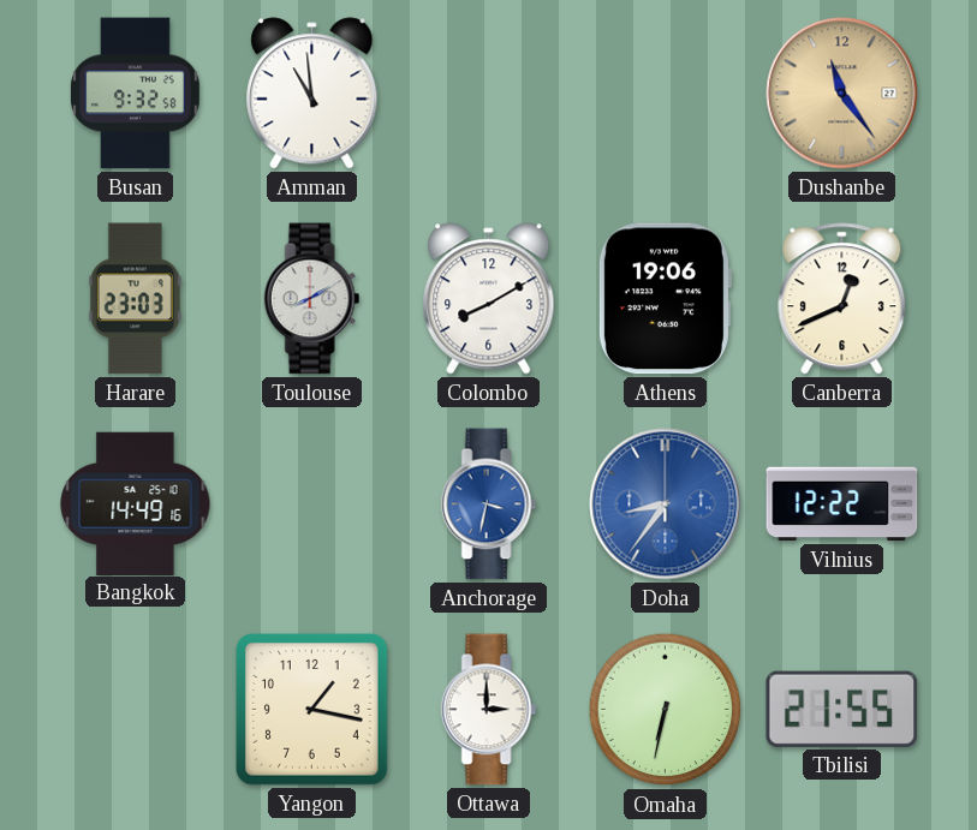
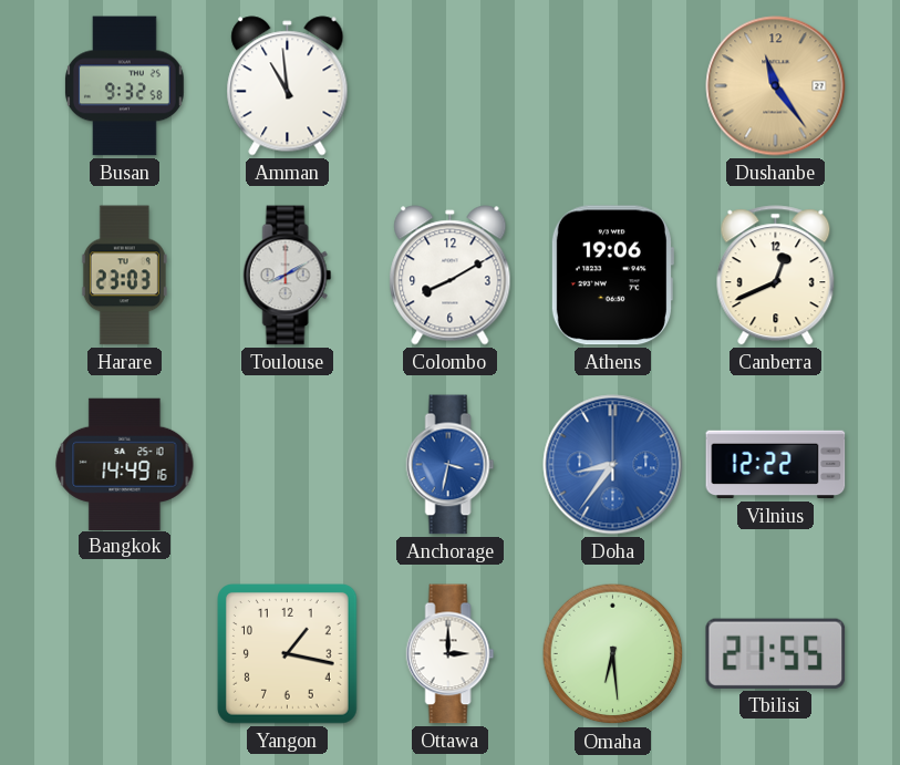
Omaha: 6:32 -> 6:29 (613, 654)
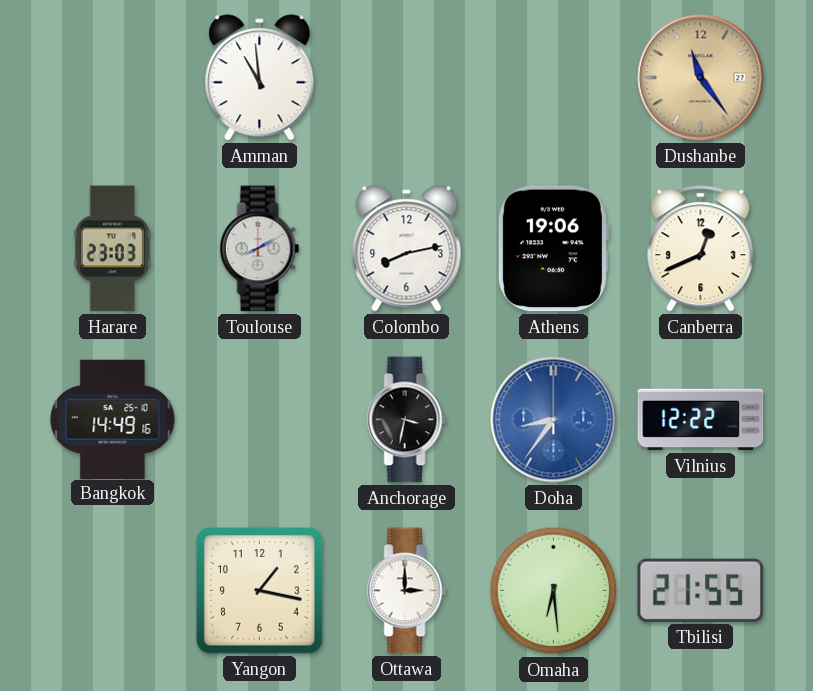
Busan: 9:32 -> none (124, 86)
Colombo: 8:10 -> 8:13 (407, 249)
Anchorage dial: blue -> black (407, 420)
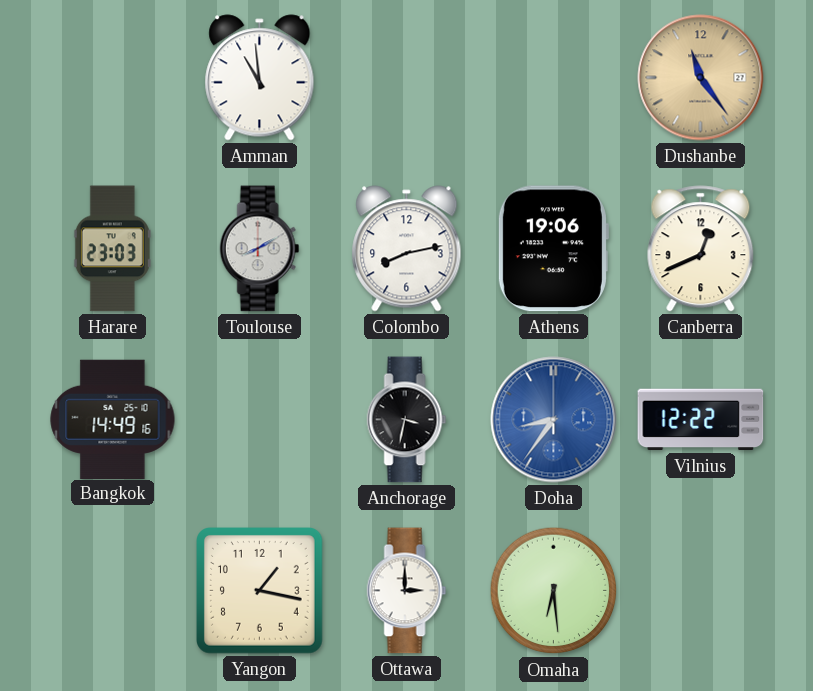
Tbilisi: 21:55 -> none (701, 590)
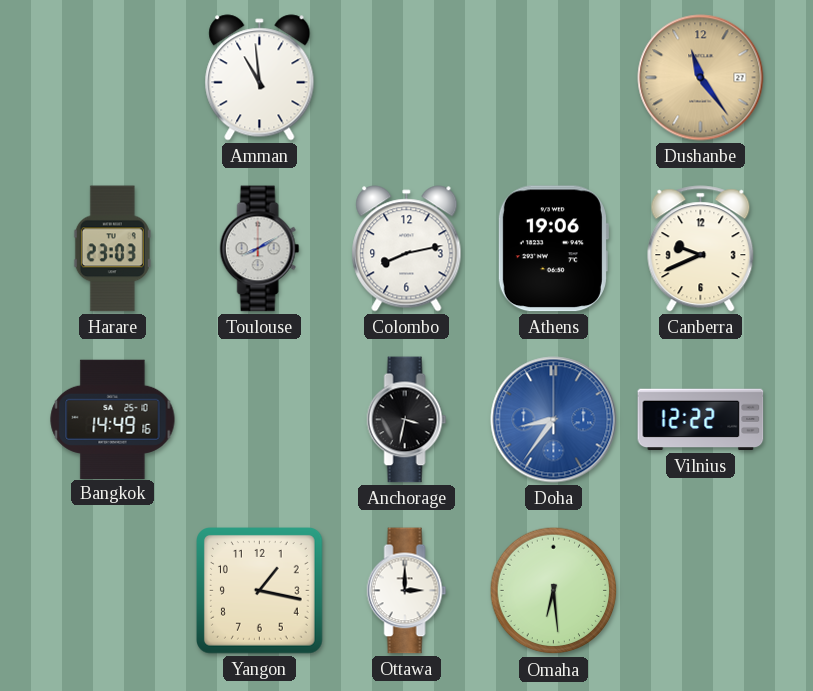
Canberra: 12:41 -> 9:41 (701, 249)
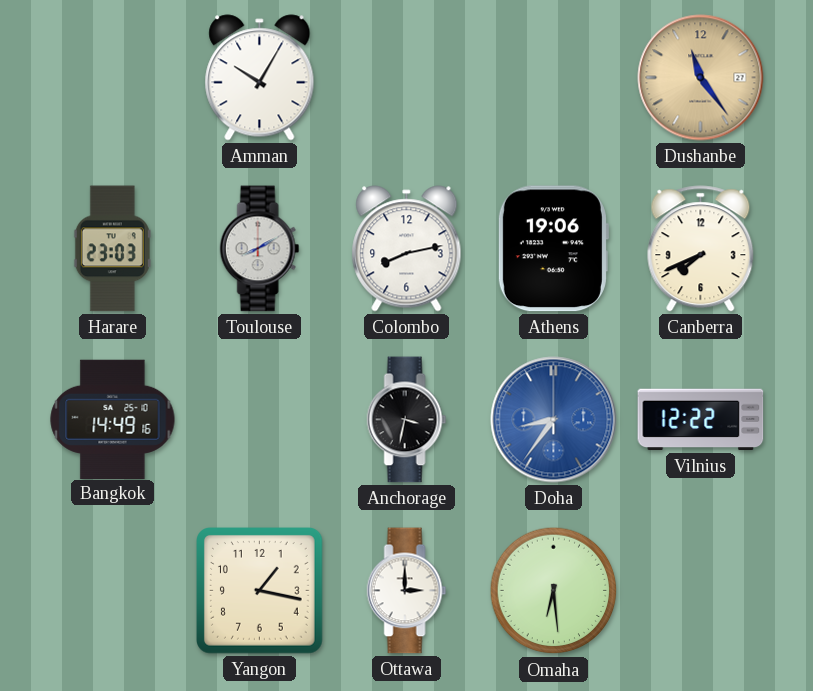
Amman: 10:59 -> 10:05 (260, 78)
Canberra: 9:41 -> 7:41 (701, 249)
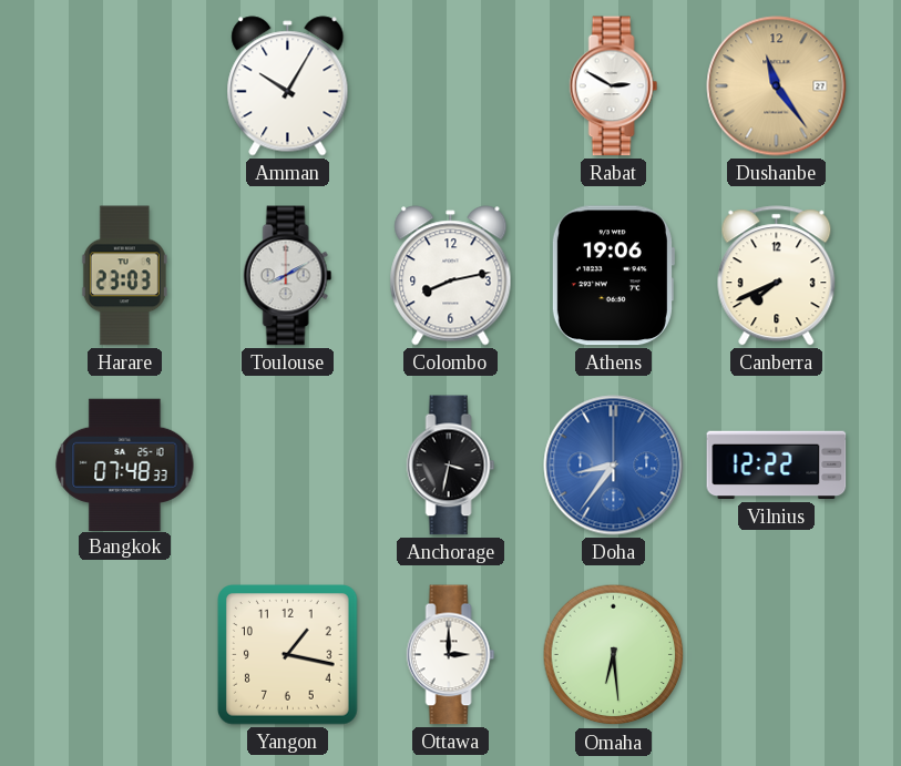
Rabat: none -> 2:50 (614, 86)
Bangkok: 14:49 -> 07:48 (125, 464)
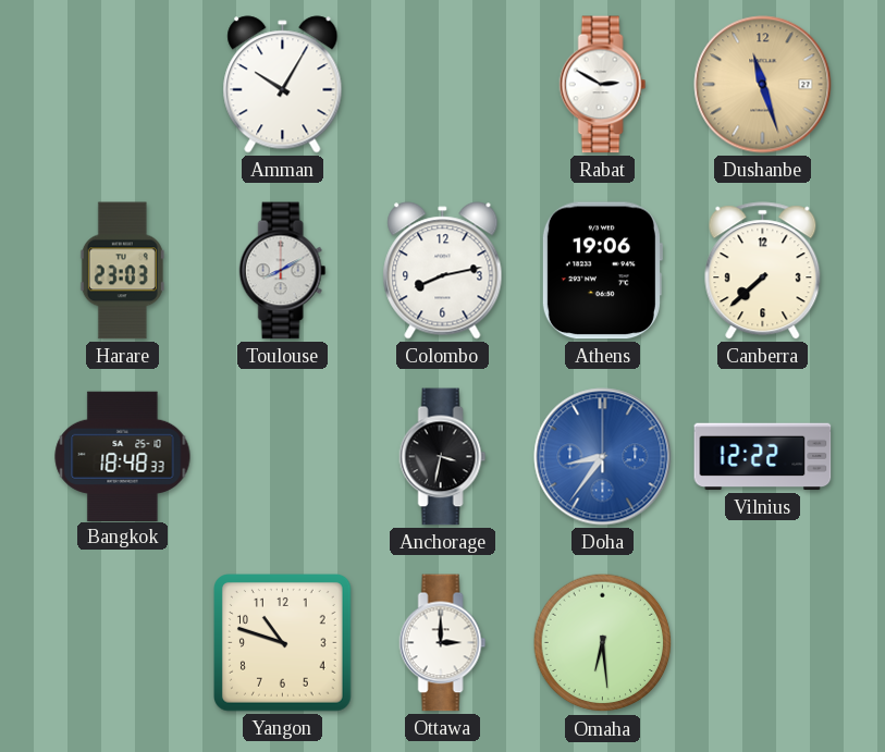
Dushanbe: 11:24 -> 11:27 (763, 85)
Canberra: 7:41 -> 7:38 (763, 271)
Bangkok: 07:48 -> 18:48 (123, 456)
Yangon: 1:17 -> 10:48 (283, 643)
